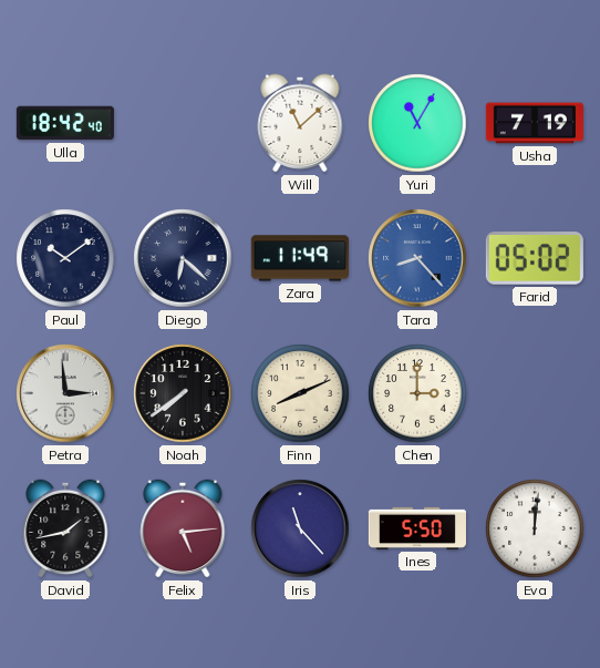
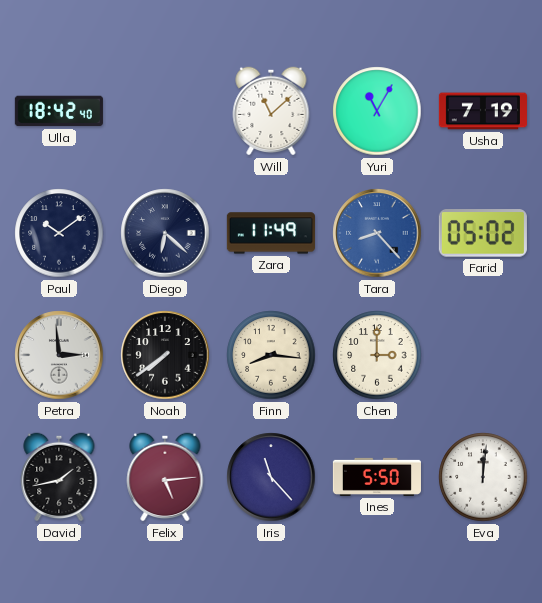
Finn: 8:11 -> 8:16 (271, 355)
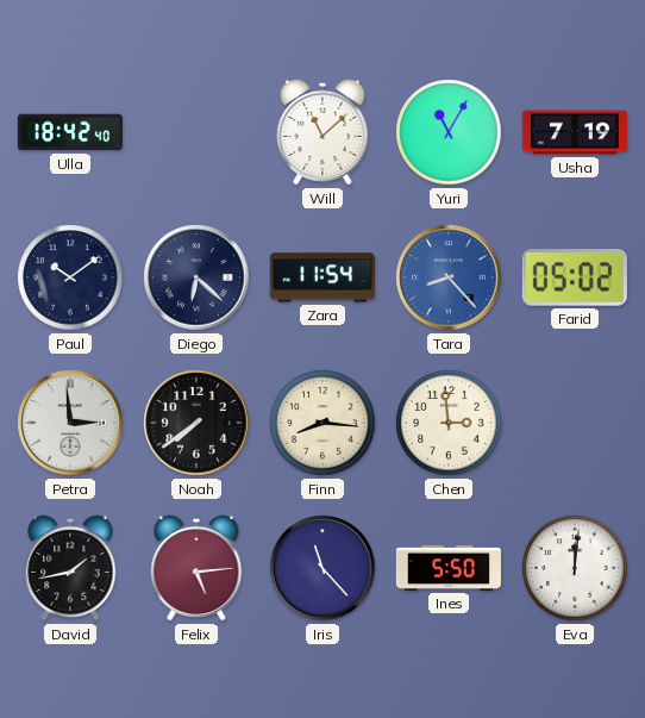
Zara: 11:49 -> 11:54 (322, 277)
Chen: 3:00 -> 2:59 (449, 423)
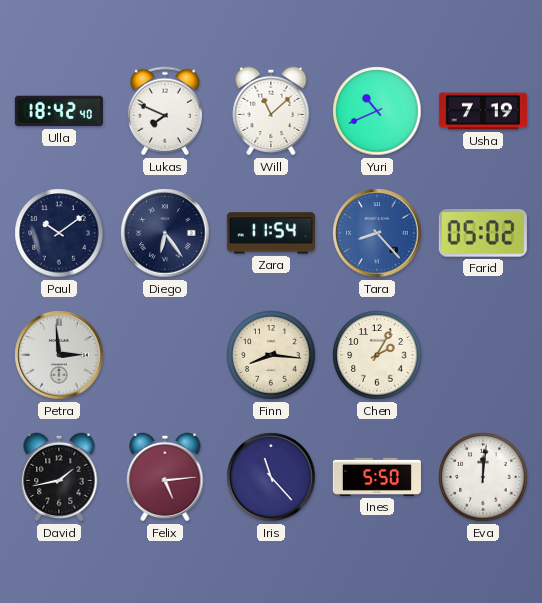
Lukas: none -> 7:49 (165, 111)
Yuri: 11:05 -> 10:41 (377, 111)
Diego: 6:22 -> 6:24 (165, 233)
Noah: 7:39 -> none (196, 423)
Chen: 2:59 -> 2:05 (377, 355)
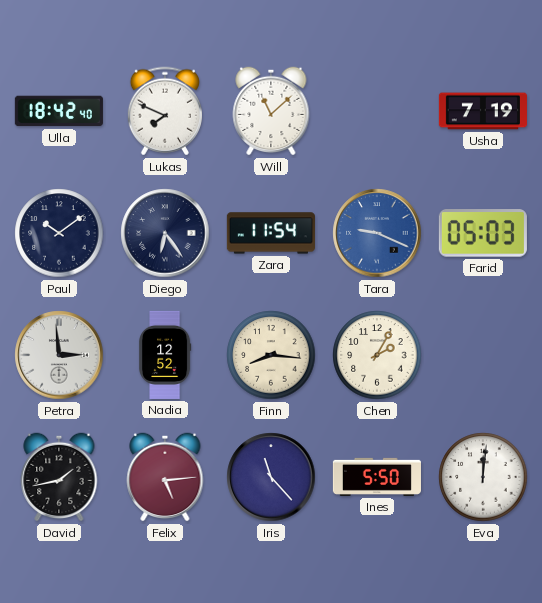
Yuri: 10:41 -> none (377, 111)
Tara: 8:23 -> 9:19 (377, 233)
Farid: 05:02 -> 05:03 (483, 233)
Nadia: none -> 12:52 (165, 355)
